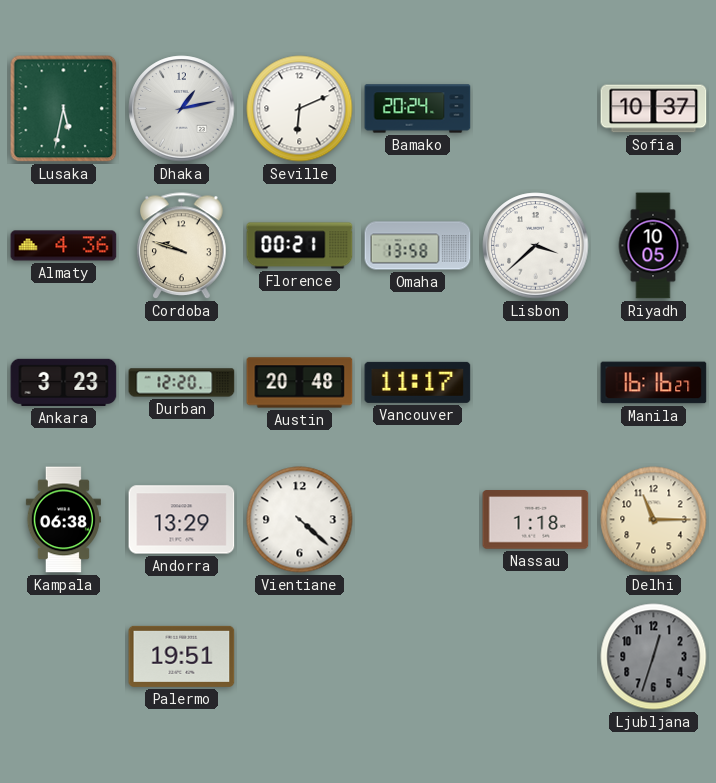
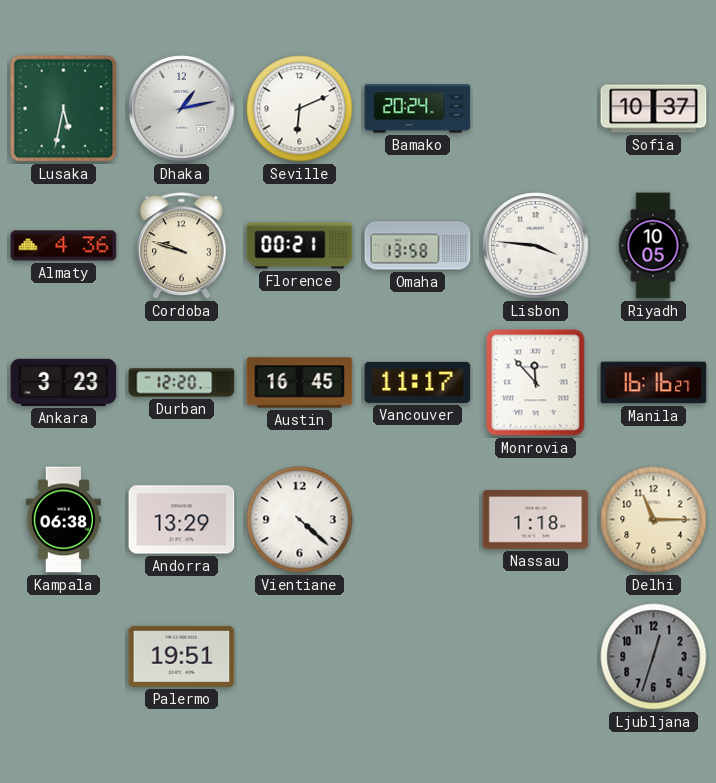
Lisbon: 3:38 -> 3:46 (536, 246)
Austin: 20:48 -> 16:45 (300, 383)
Monrovia: none -> 11:53 (536, 383)
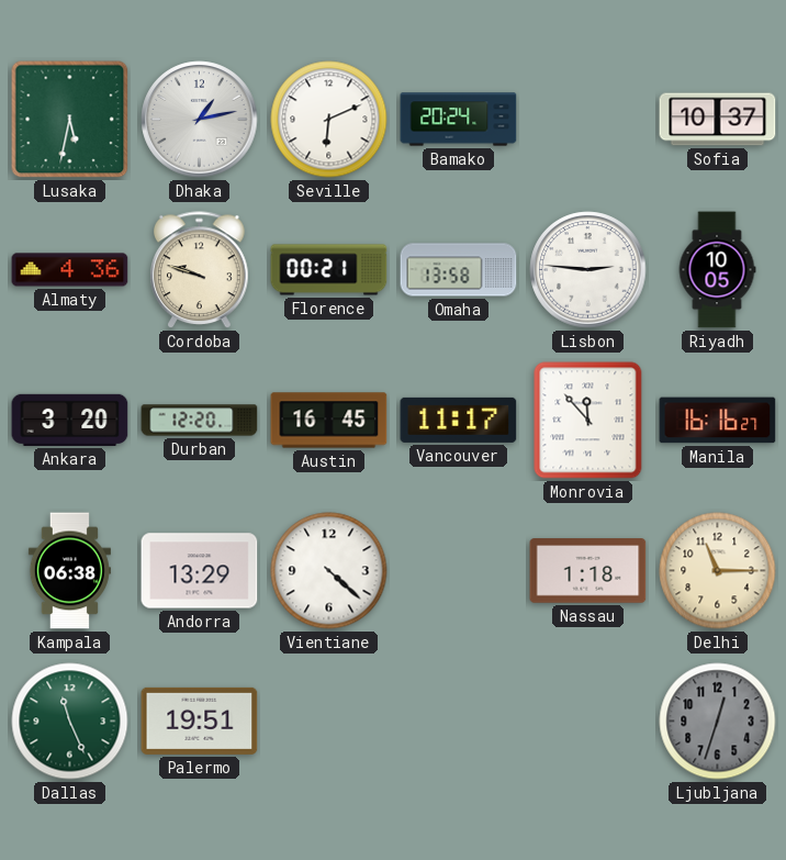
Lisbon: 3:46 -> 2:46 (588, 270)
Ankara: 3:23 -> 3:20 (70, 420)
Dallas: none -> 11:26 (70, 722)
